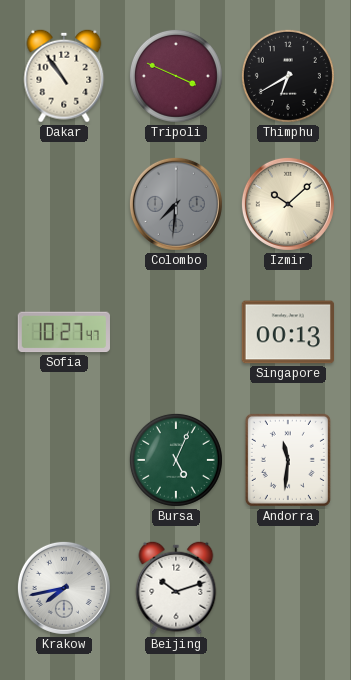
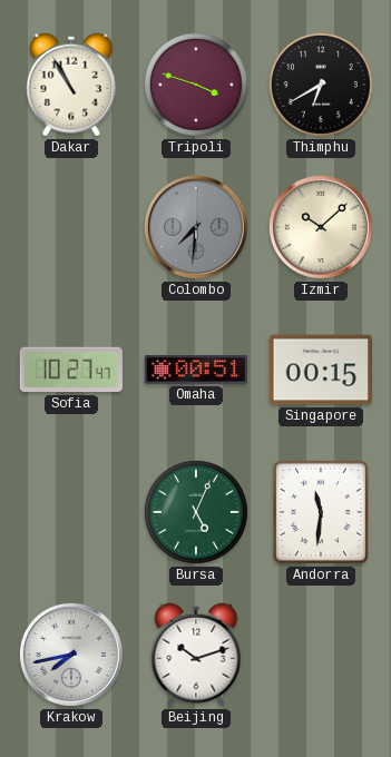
Dakar: 10:54 -> 10:55 (71, 85)
Tripoli: 3:49 -> 3:48 (196, 85)
Omaha: none -> 00:51 (195, 370)
Singapore: 00:13 -> 00:15 (320, 370)
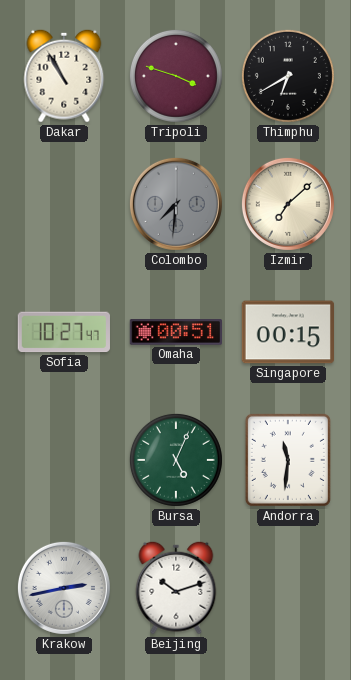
Izmir: 10:08 -> 7:08 (288, 204)
Krakow: 7:43 -> 2:43 (64, 588)
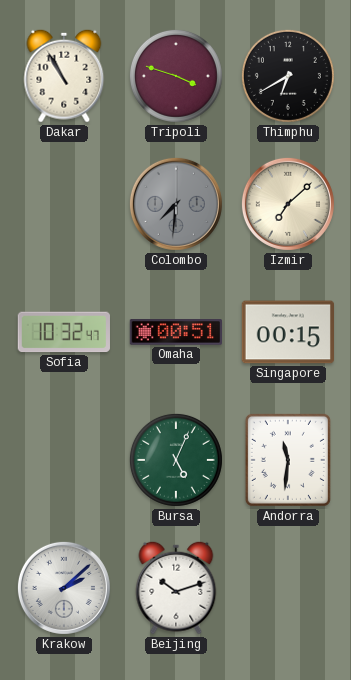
Sofia: 10:27 -> 10:32 (64, 332)
Krakow: 2:43 -> 2:08 (64, 588)
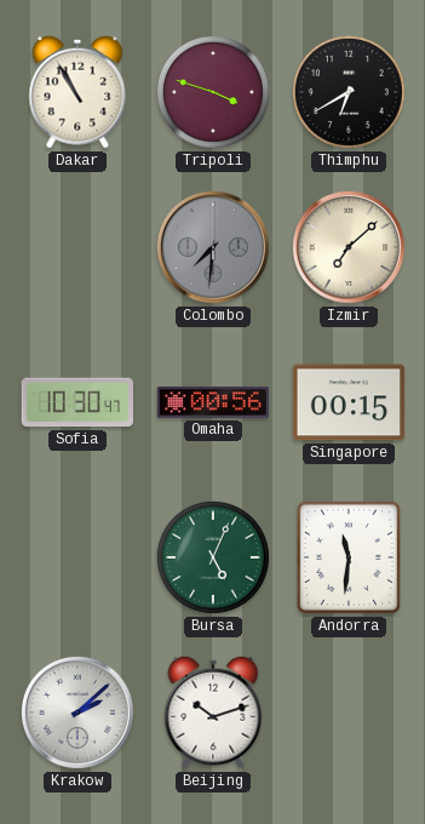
Sofia: 10:32 -> 10:30 (77, 402)
Omaha: 00:51 -> 00:56 (212, 402)
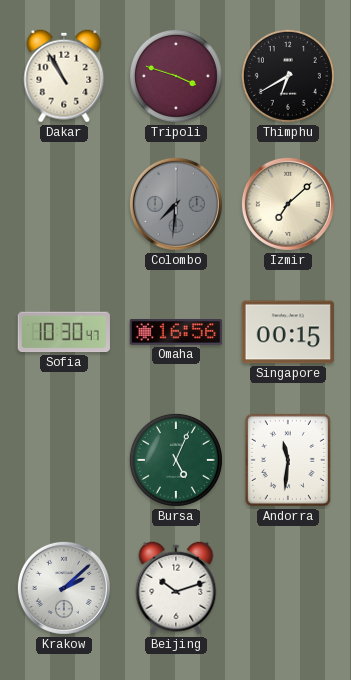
Omaha: 00:56 -> 16:56 (175, 332)
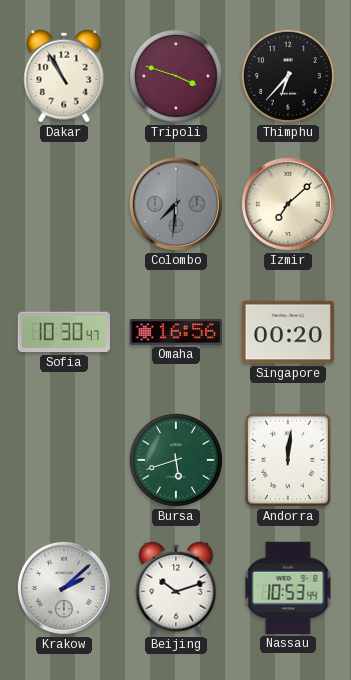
Thimphu: 6:40 -> 6:37 (288, 76)
Singapore: 00:15 -> 00:20 (287, 332)
Bursa: 5:04 -> 5:42 (176, 460)
Andorra: 11:31 -> 12:01 (288, 460)
Nassau: none -> 10:53 (288, 588)
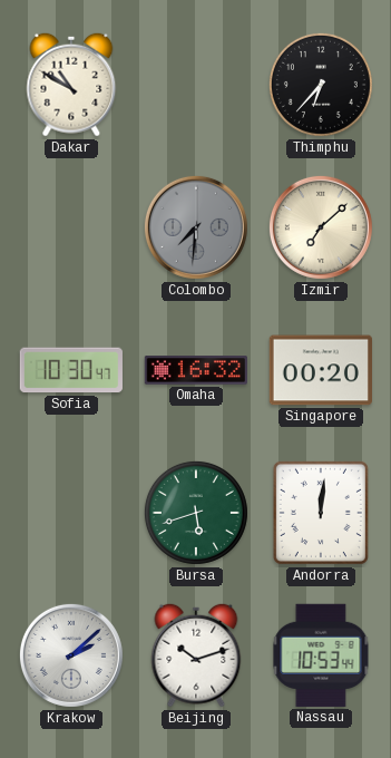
Dakar: 10:55 -> 10:50 (71, 85)
Tripoli: 3:48 -> none (176, 76)
Omaha: 16:56 -> 16:32 (195, 370)
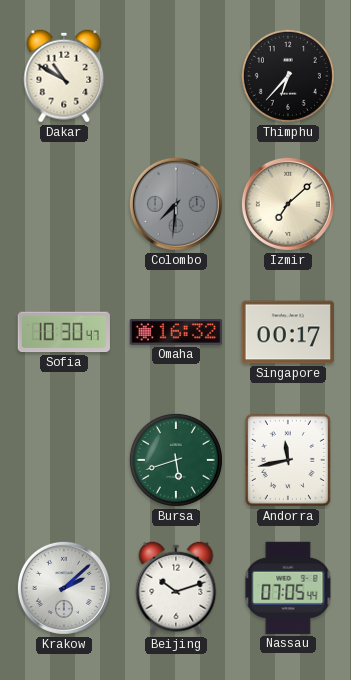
Singapore: 00:20 -> 00:17 (287, 332)
Andorra: 12:01 -> 11:43 (288, 460)
Nassau: 10:53 -> 07:05 (288, 588)
